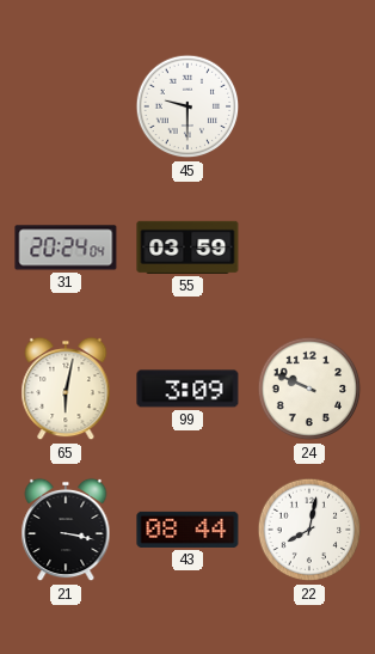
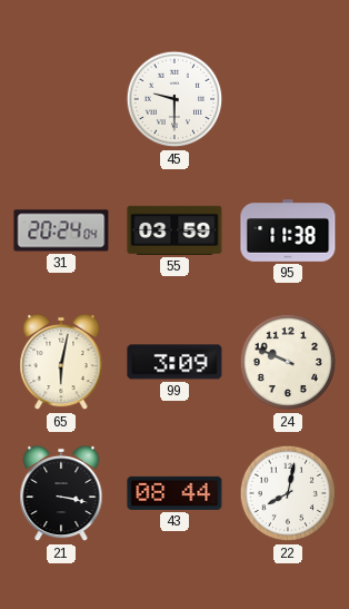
95: none -> 11:38 (288, 230)
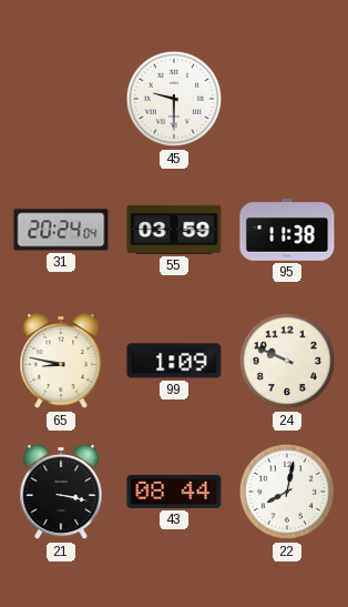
65: 6:02 -> 8:47 (61, 361)
99: 3:09 -> 1:09 (174, 361)
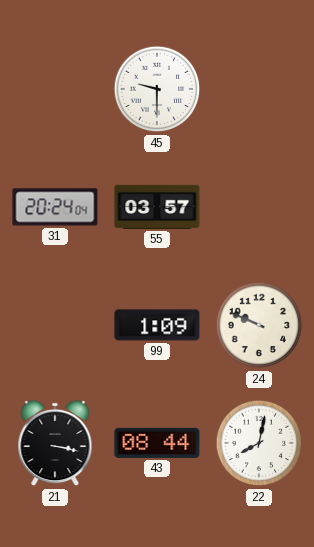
55: 03:59 -> 03:57 (157, 207)
95: 11:38 -> none (287, 230)
65: 8:47 -> none (61, 361)
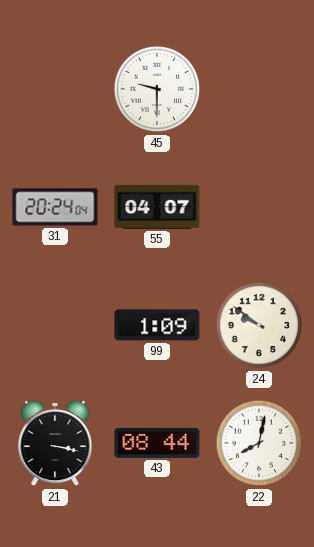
55: 03:57 -> 04:07 (157, 207)
24: 9:49 -> 9:51 (259, 325)
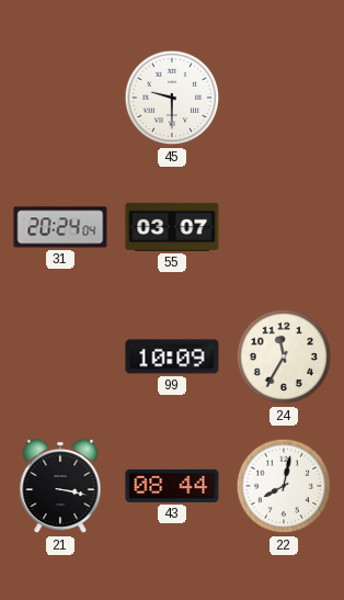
55: 04:07 -> 03:07 (172, 227)
99: 1:09 -> 10:09 (172, 356)
24: 9:51 -> 11:35 (284, 356)
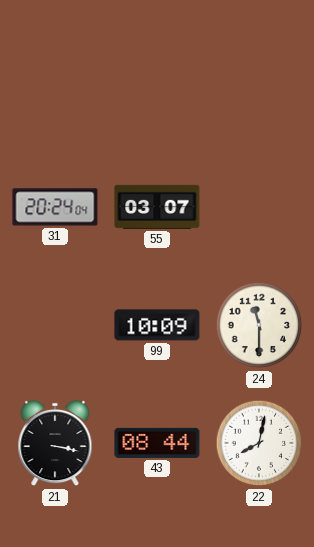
45: 9:30 -> none (172, 98)
24: 11:35 -> 11:30 (259, 325)
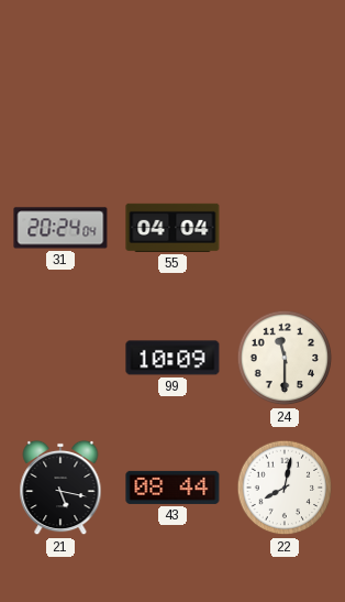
55: 03:07 -> 04:04 (172, 228)
21: 3:17 -> 5:17 (60, 488)
